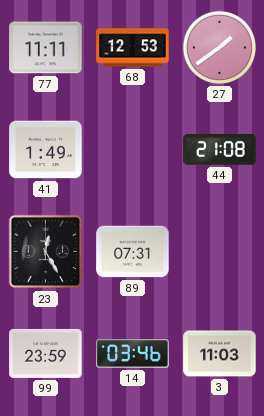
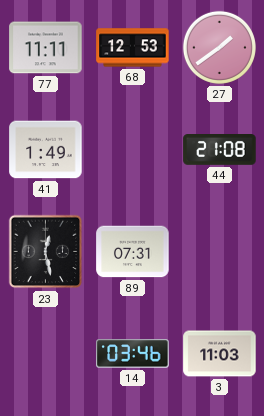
23: 12:25 -> 12:28 (46, 252)
99: 23:59 -> none (46, 353)
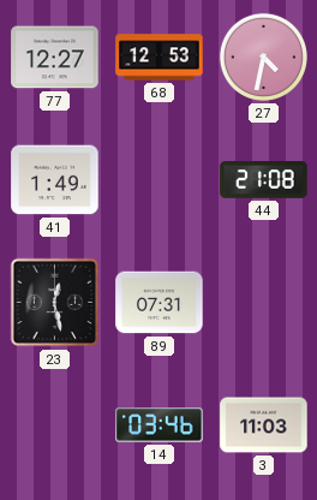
77: 11:11 -> 12:27 (55, 58)
27: 1:39 -> 4:32 (263, 56)
